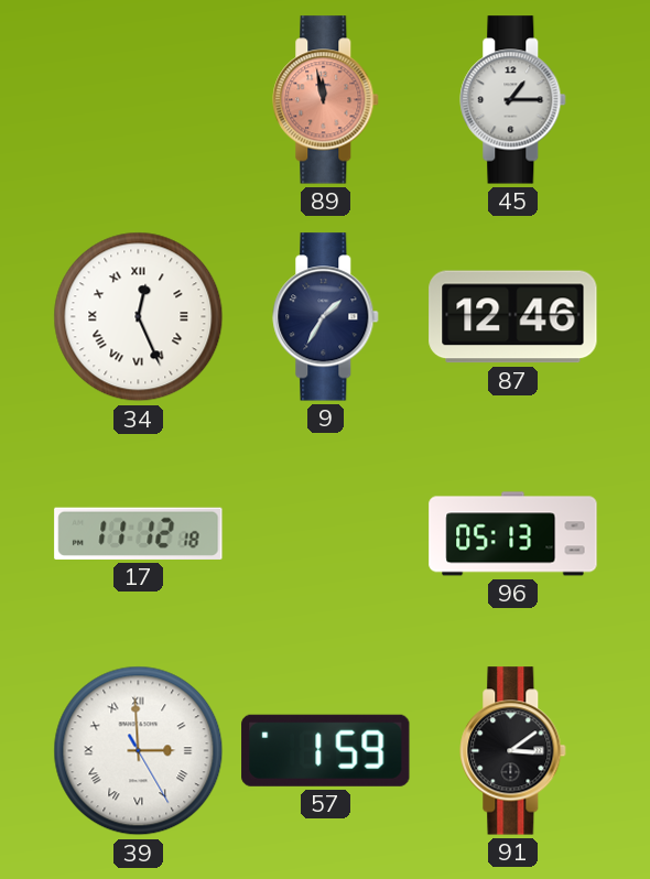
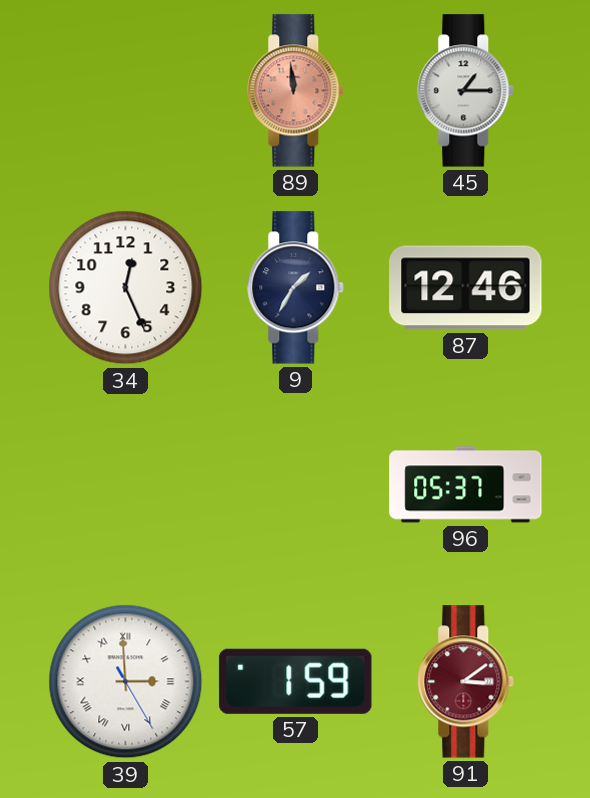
89: 11:58 -> 11:59 (296, 91)
34 numerals: Roman -> Arabic (126, 288)
17: 11:12 -> none (139, 533)
96: 05:13 -> 05:37 (466, 485)
91 dial: black -> burgundy (466, 682)
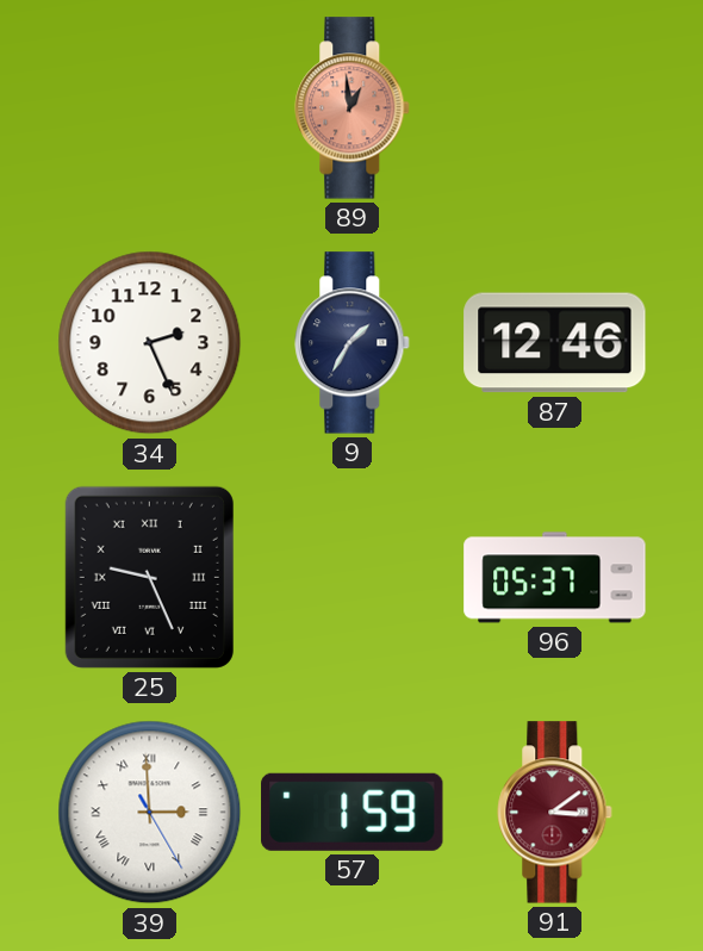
89: 11:59 -> 12:59 (353, 108)
45: 1:15 -> none (466, 91)
34: 12:26 -> 2:26 (150, 343)
25: none -> 9:26 (149, 577)
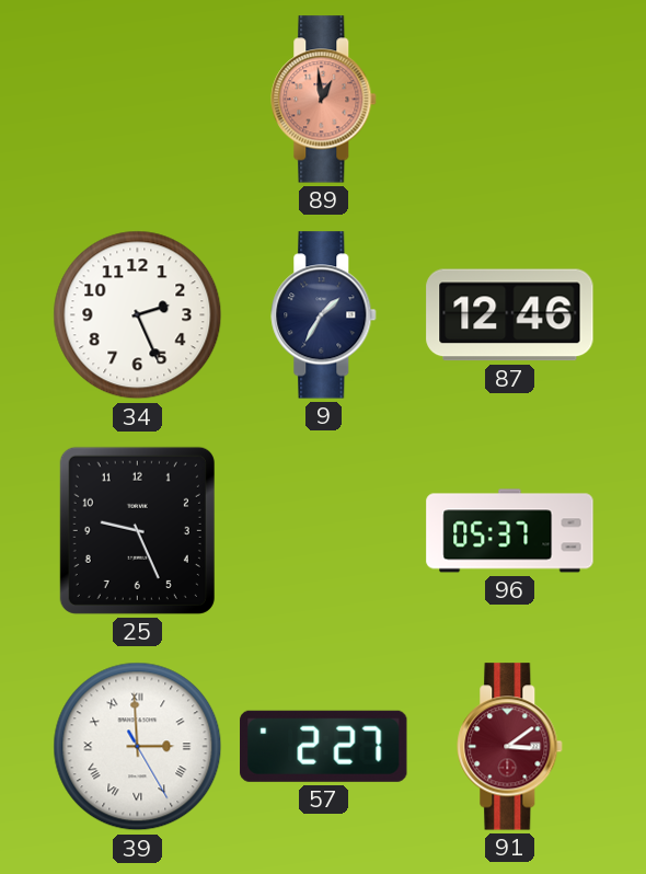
25 numerals: Roman -> Arabic (137, 530)
57: 1:59 -> 2:27 (324, 746)
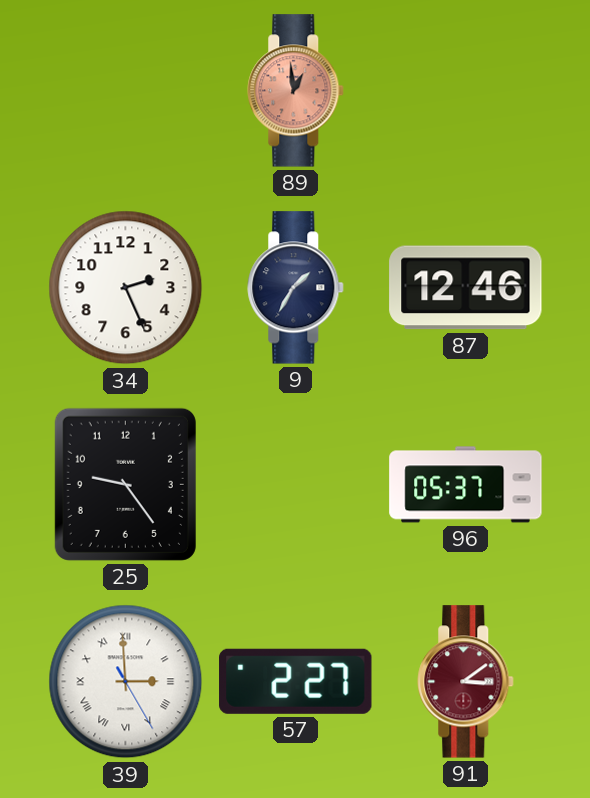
25: 9:26 -> 9:24 (125, 484)
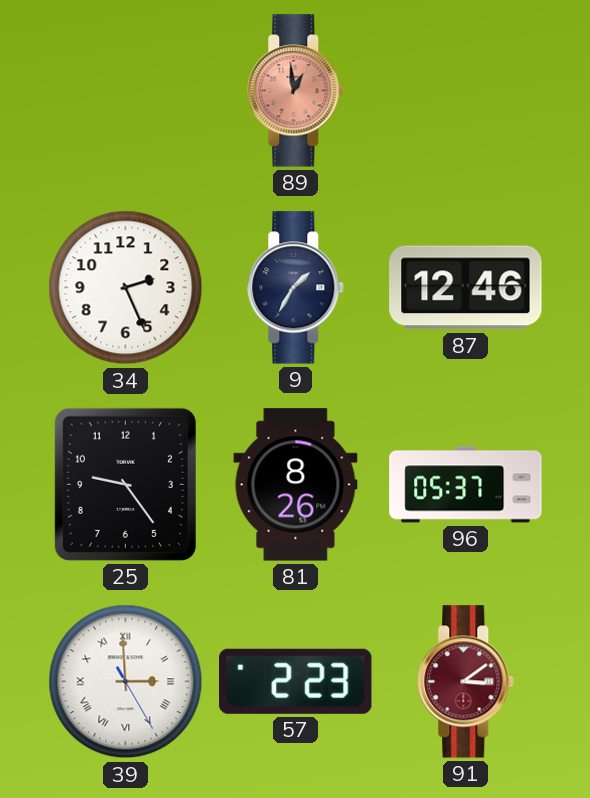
81: none -> 8:26 (296, 485)
57: 2:27 -> 2:23 (296, 681)
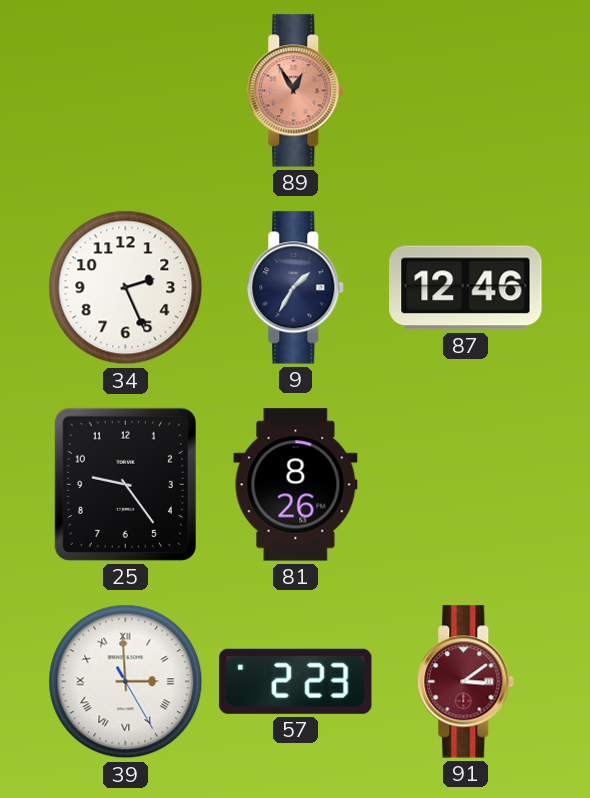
89: 12:59 -> 12:55 (296, 91)
96: 05:37 -> none (466, 485)
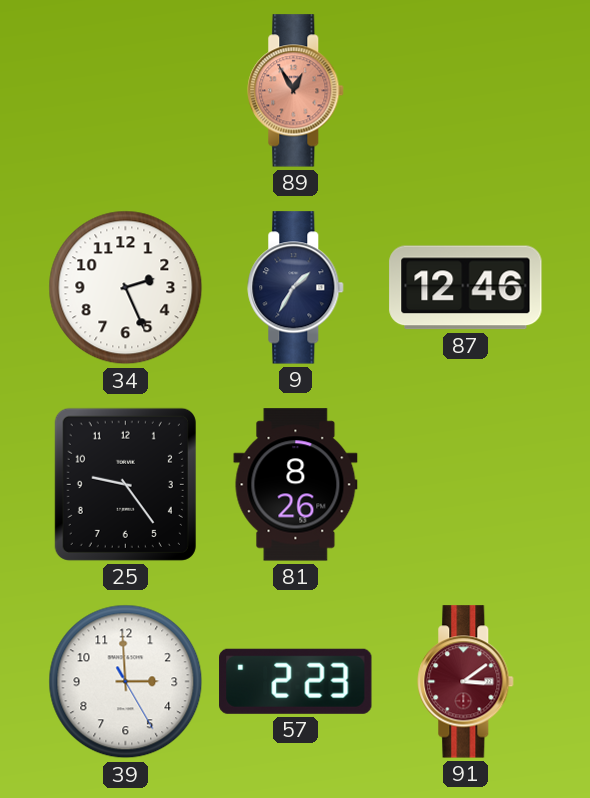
39 numerals: Roman -> Arabic (126, 682)
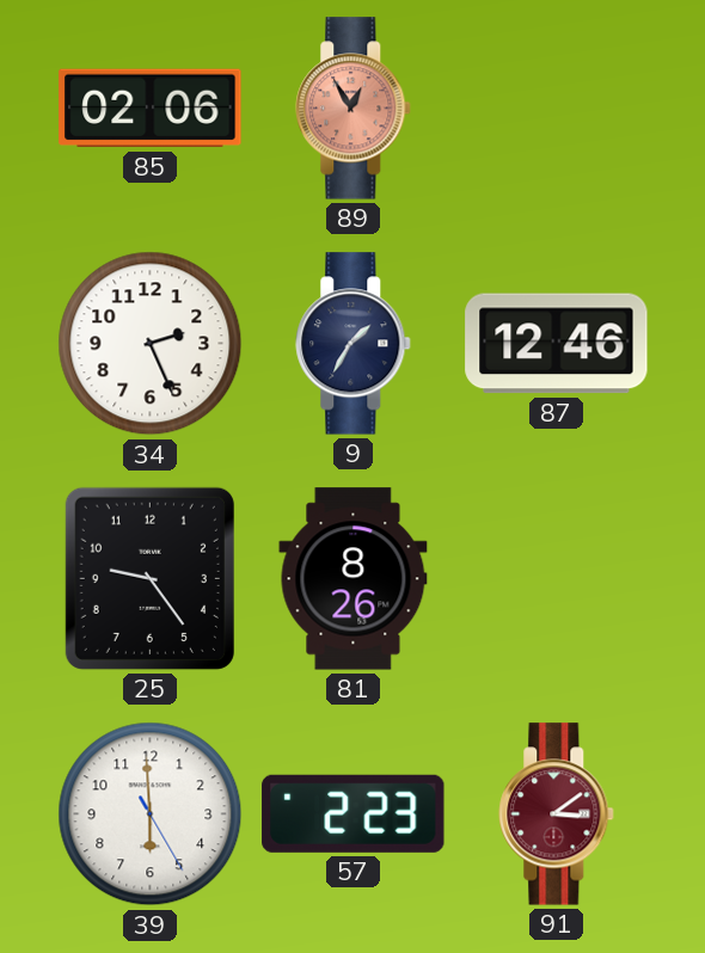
85: none -> 02:06 (151, 109)
39: 2:59 -> 5:59 (151, 814)
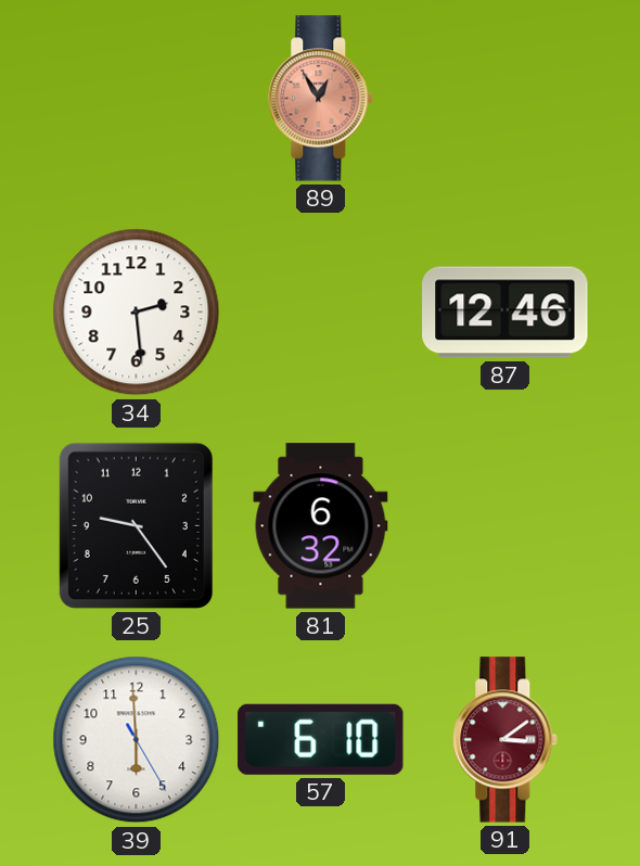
85: 02:06 -> none (151, 109)
34: 2:26 -> 2:29 (137, 313)
9: 1:35 -> none (354, 344)
81: 8:26 -> 6:32 (321, 526)
57: 2:23 -> 6:10 (321, 739)
